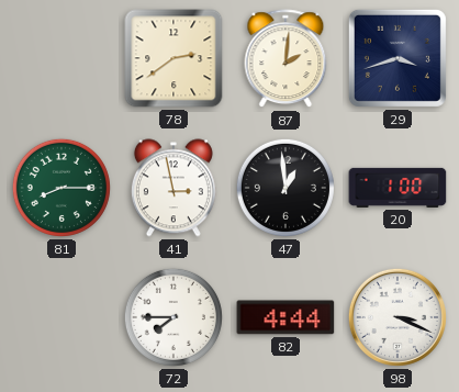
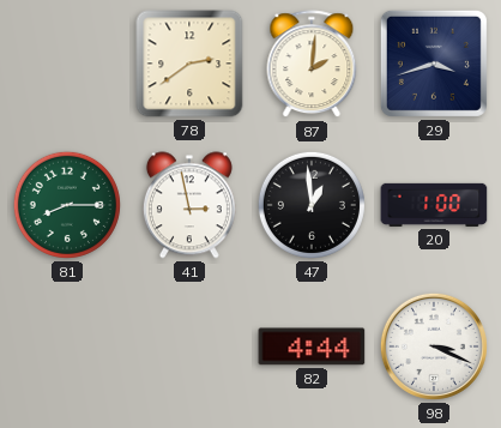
72: 7:45 -> none (173, 317)
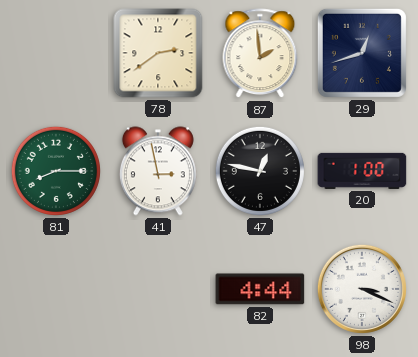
87: 2:01 -> 1:59 (260, 54)
29: 3:42 -> 12:42 (362, 53)
47: 12:59 -> 12:47 (260, 171)
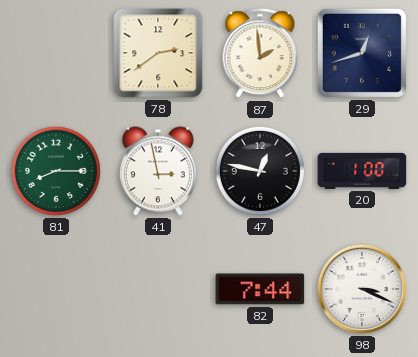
82: 4:44 -> 7:44 (260, 289)
